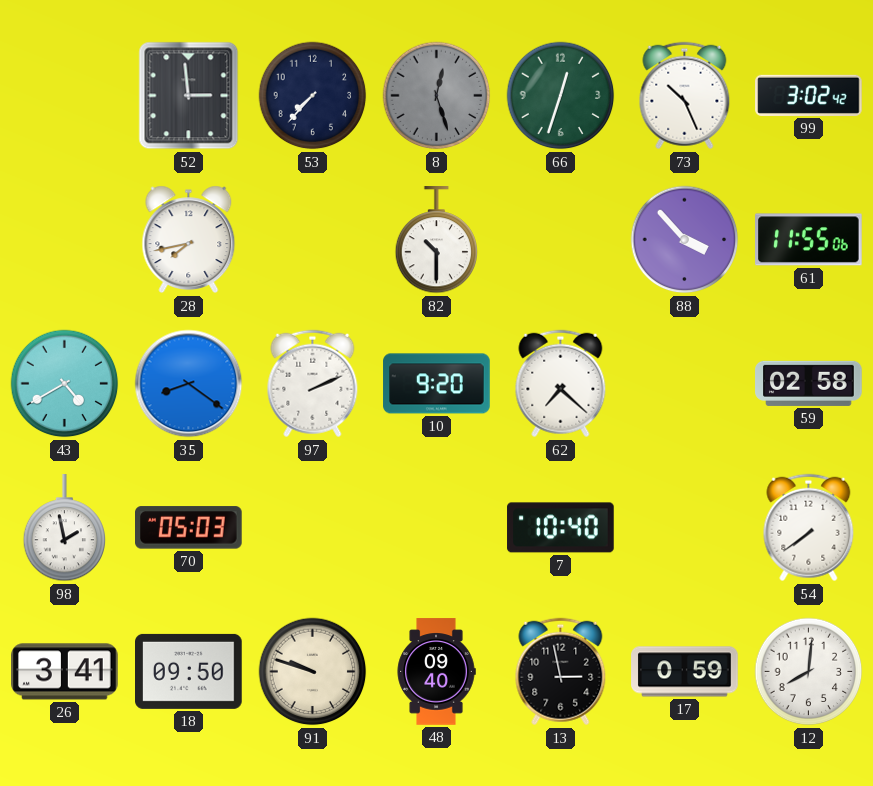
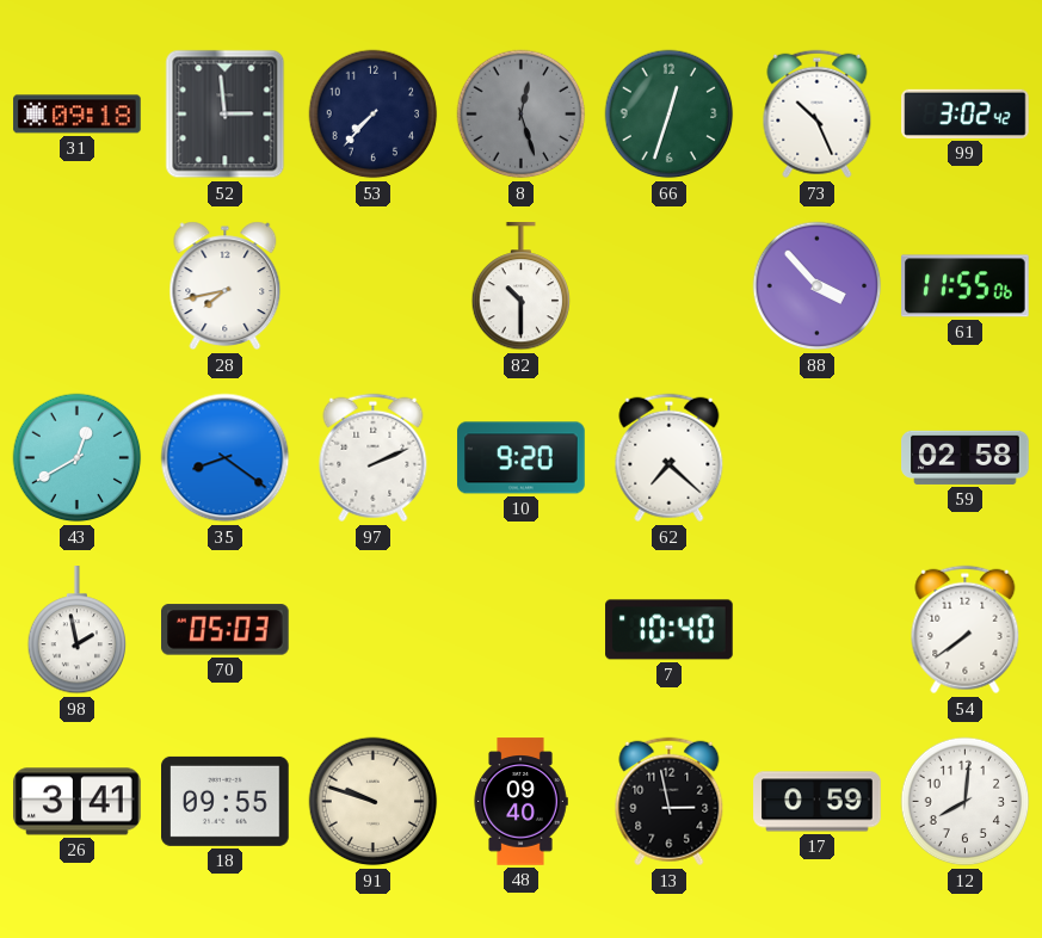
31: none -> 09:18 (78, 115)
43: 4:40 -> 12:40 (78, 458)
18: 09:50 -> 09:55 (226, 801)
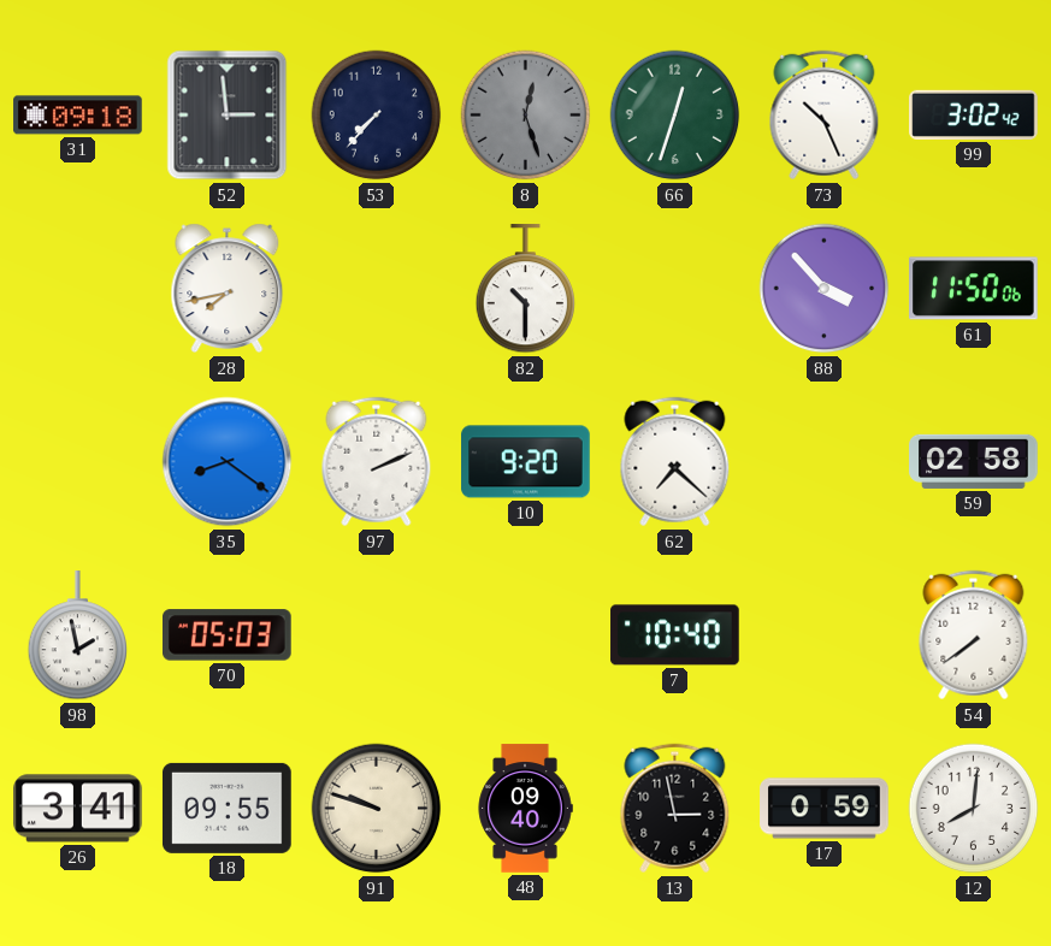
61: 11:55 -> 11:50 (974, 289)
43: 12:40 -> none (78, 458)
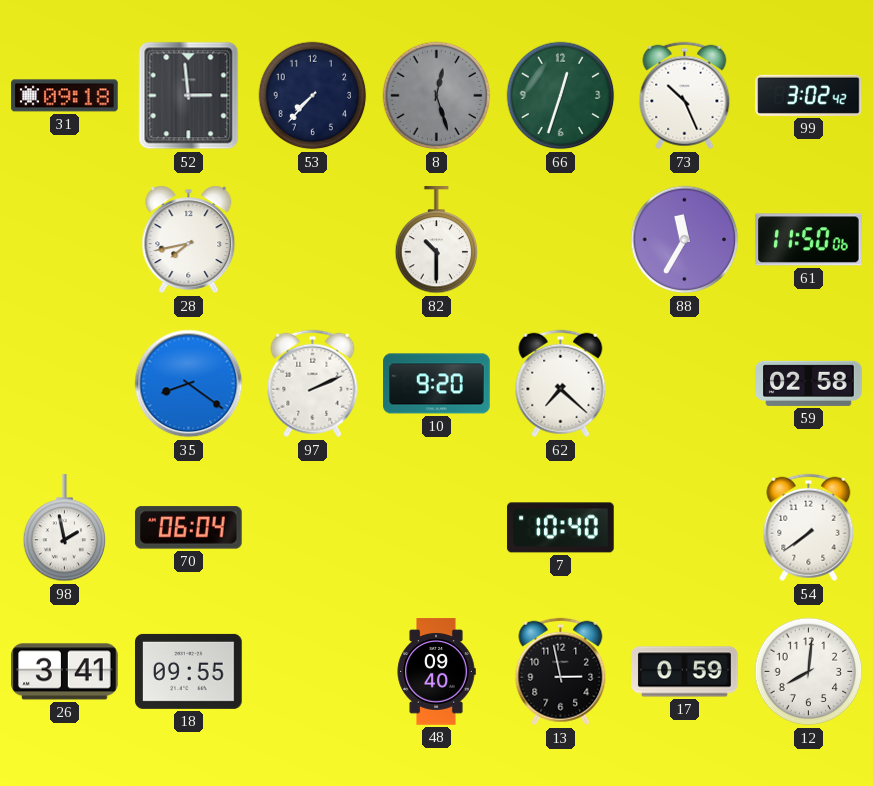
88: 3:53 -> 11:35 (685, 240)
70: 05:03 -> 06:04 (189, 528)
91: 9:48 -> none (377, 809)
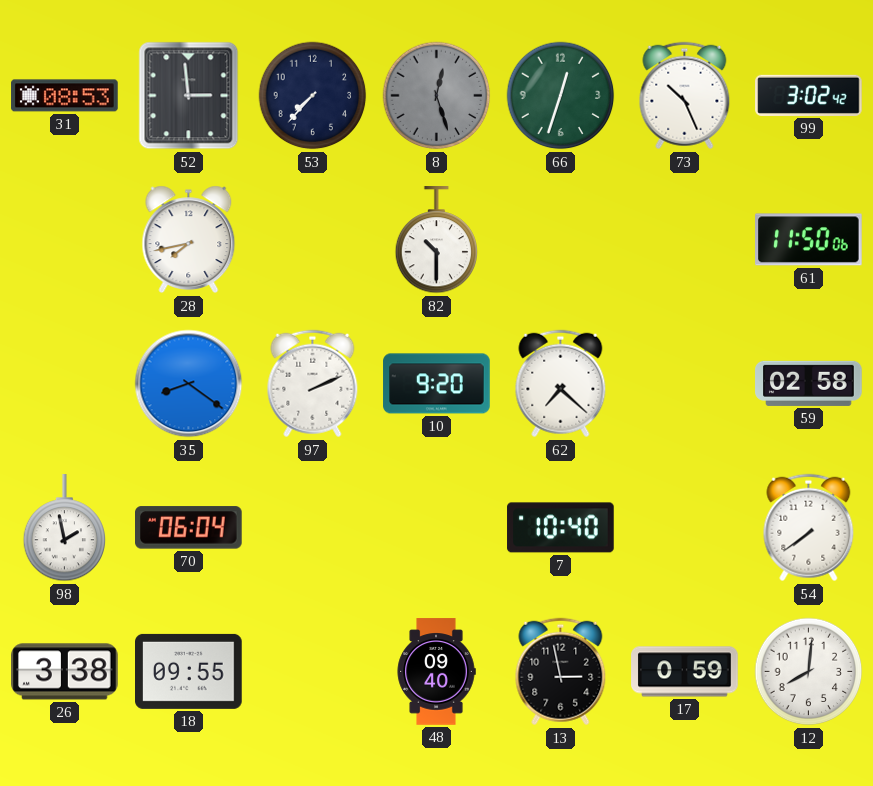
31: 09:18 -> 08:53 (65, 96)
88: 11:35 -> none (685, 240)
26: 3:41 -> 3:38 (65, 672)
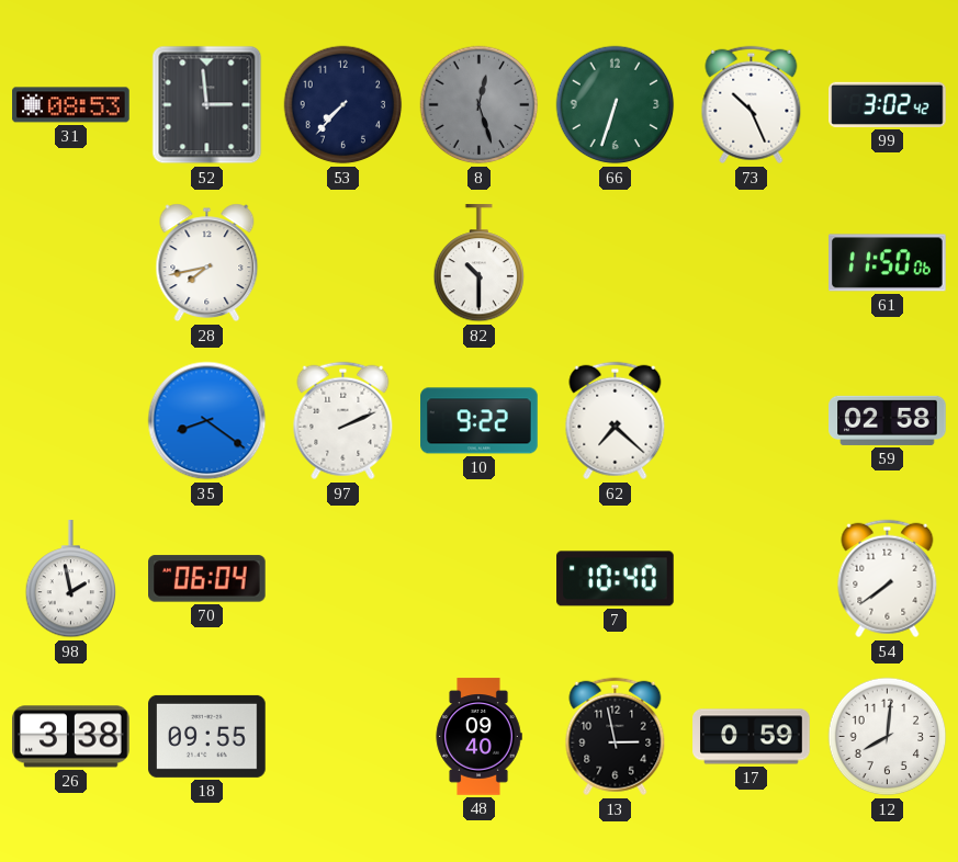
66: 12:33 -> 6:33 (616, 105)
10: 9:20 -> 9:22 (480, 421)
